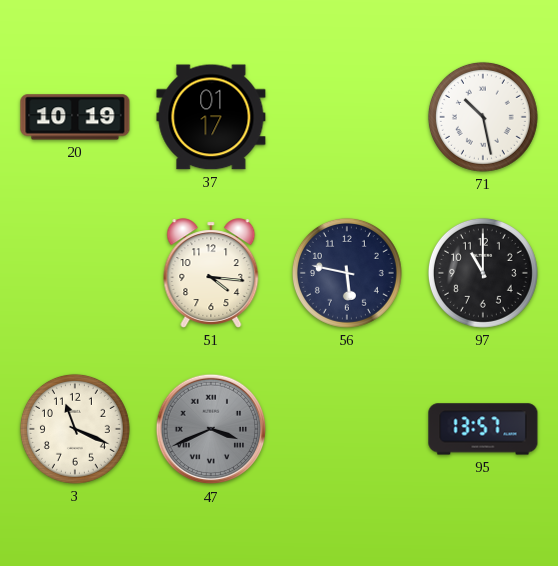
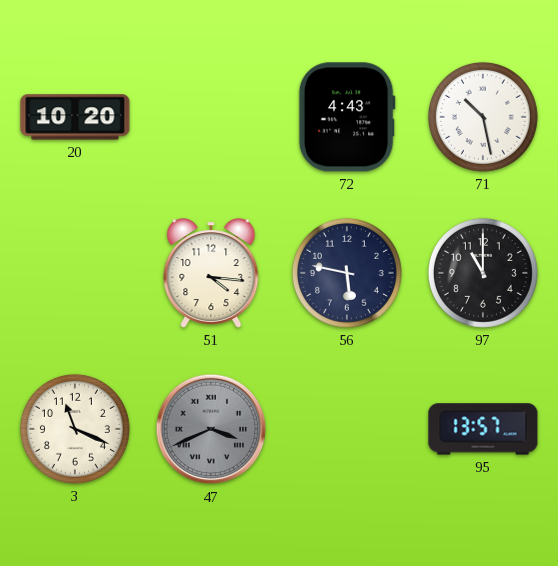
20: 10:19 -> 10:20 (75, 117)
37: 01:17 -> none (211, 117)
72: none -> 4:43 (347, 117)
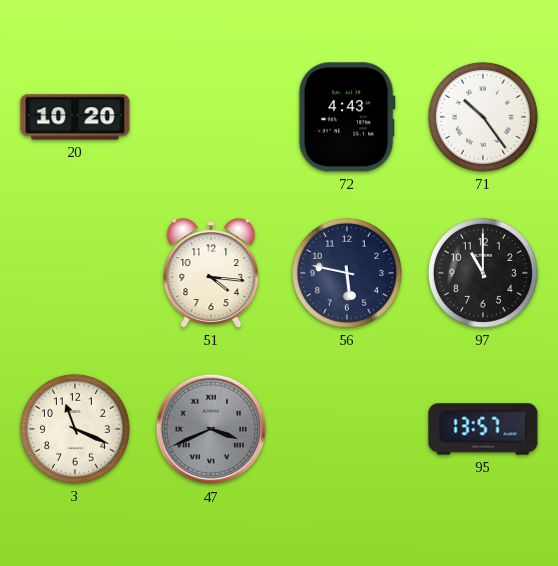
71: 10:28 -> 10:24 (483, 117)
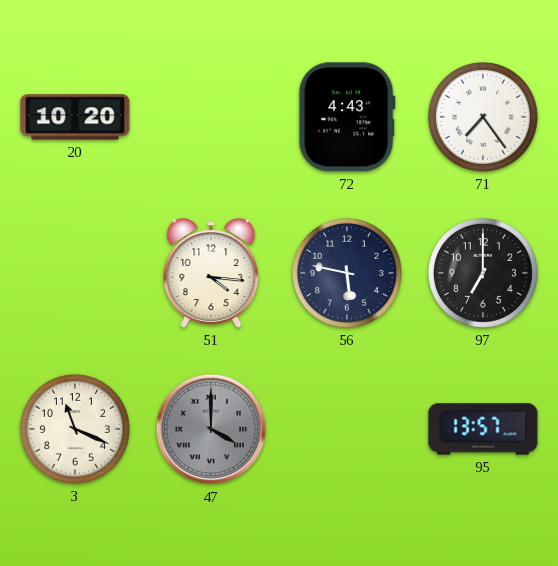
71: 10:24 -> 7:24 (483, 117)
97: 11:00 -> 7:00 (483, 273)
47: 3:41 -> 4:00 (211, 429)
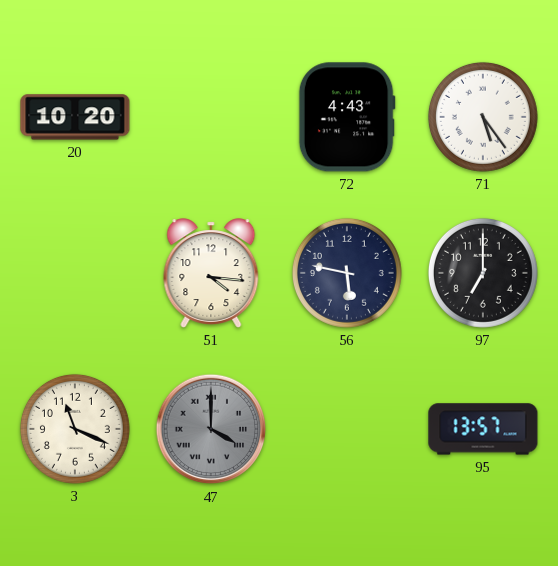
71: 7:24 -> 5:24 (483, 117)
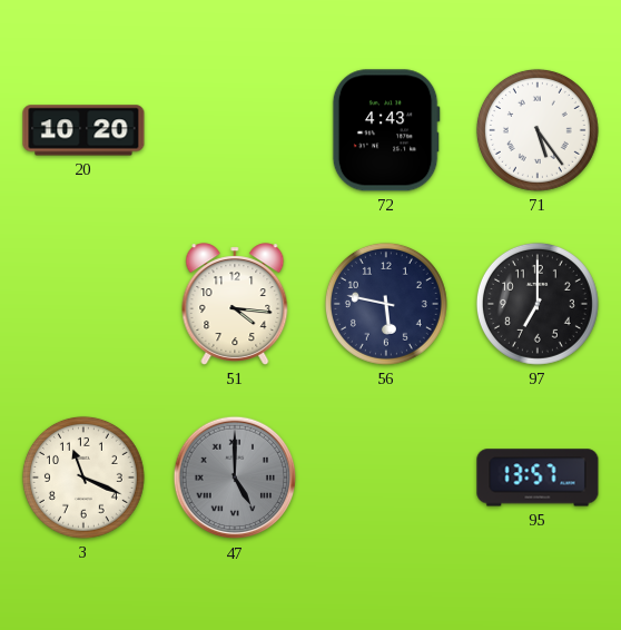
47: 4:00 -> 5:00 (235, 478)
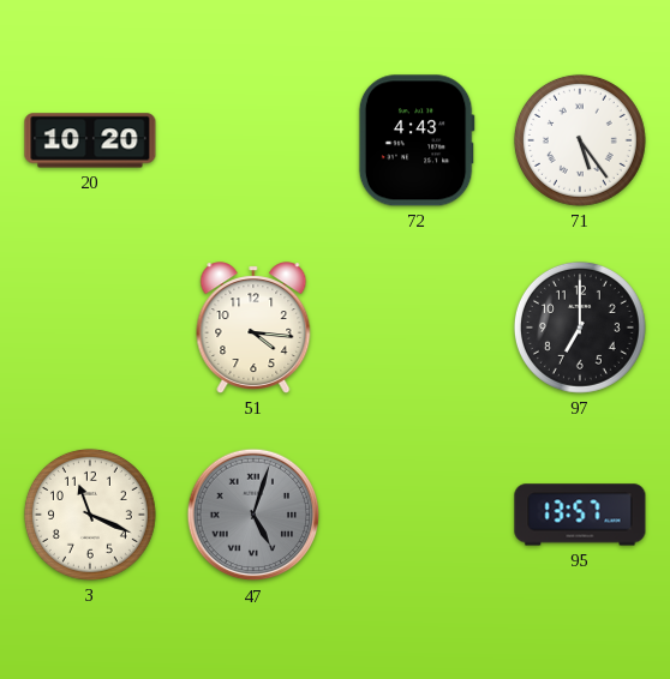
56: 5:47 -> none (386, 304)
47: 5:00 -> 5:03 (253, 515)
